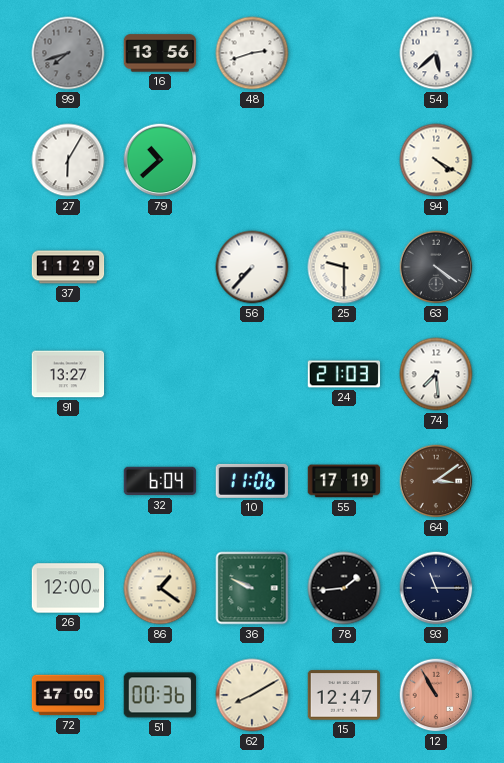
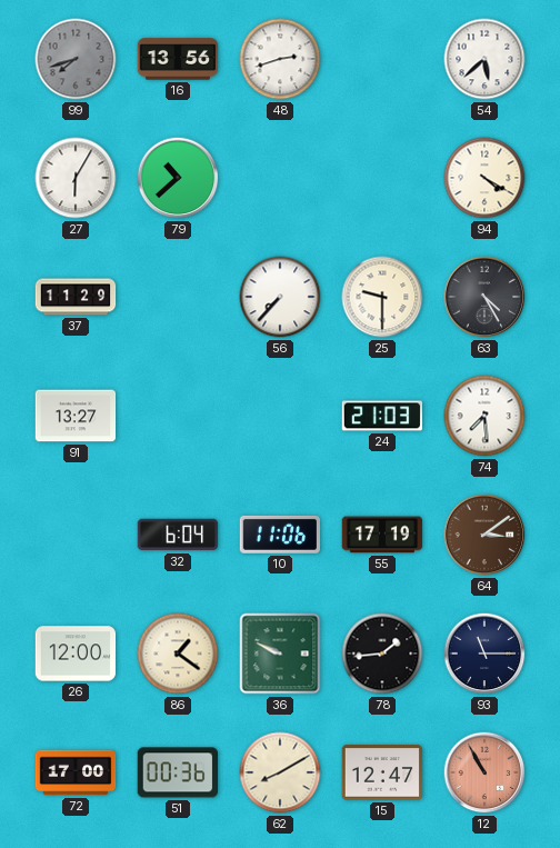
63: 4:21 -> 4:25 (484, 297)
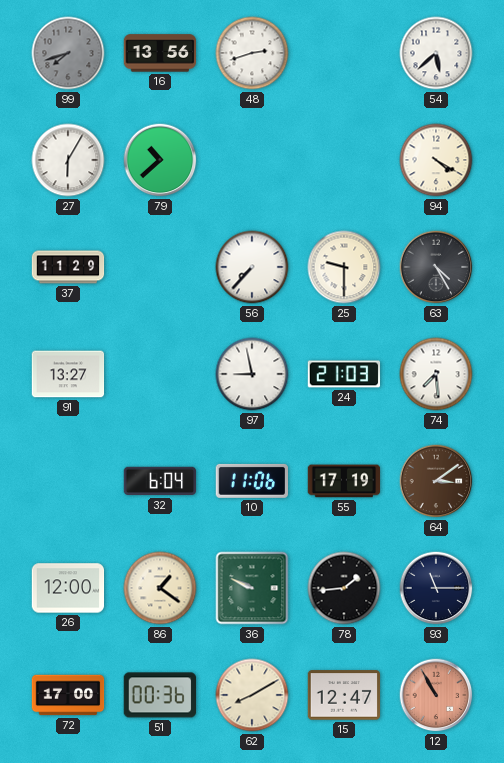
97: none -> 8:58 (252, 374)
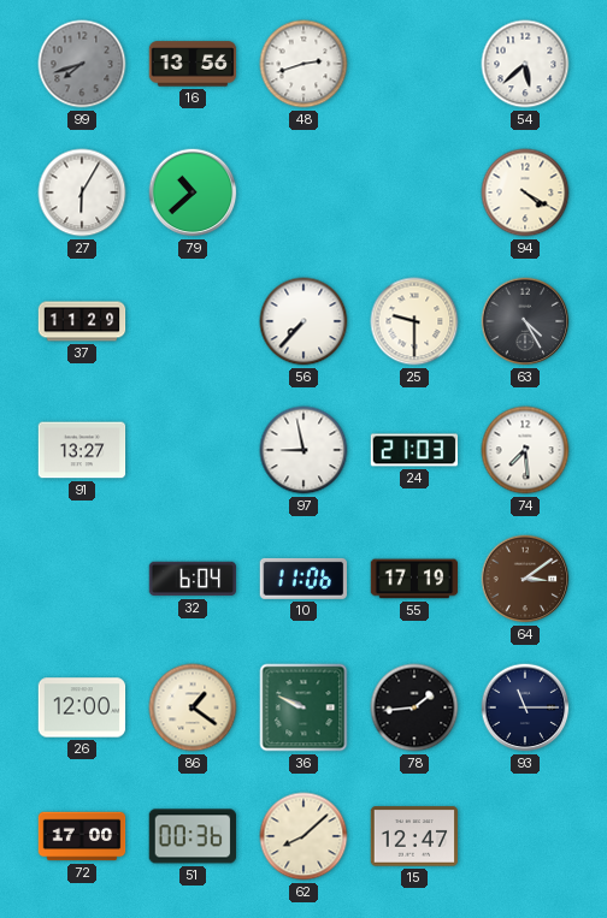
62: 8:10 -> 8:08 (303, 836)
12: 10:55 -> none (436, 695)
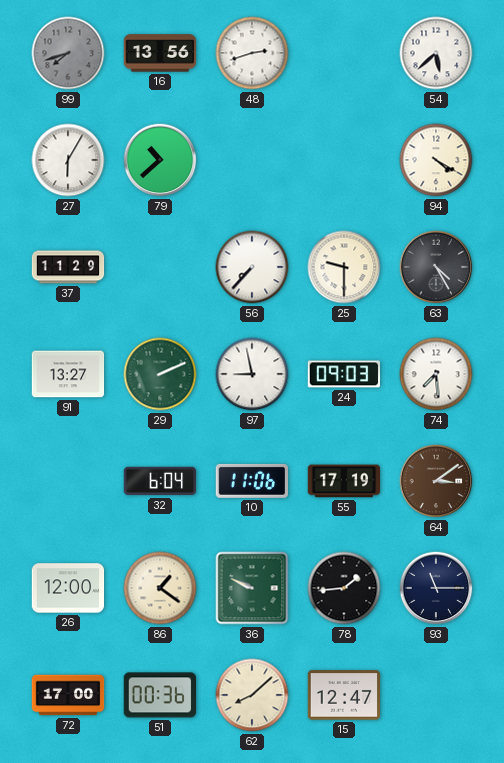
29: none -> 2:11 (160, 374)
24: 21:03 -> 09:03 (344, 374)
